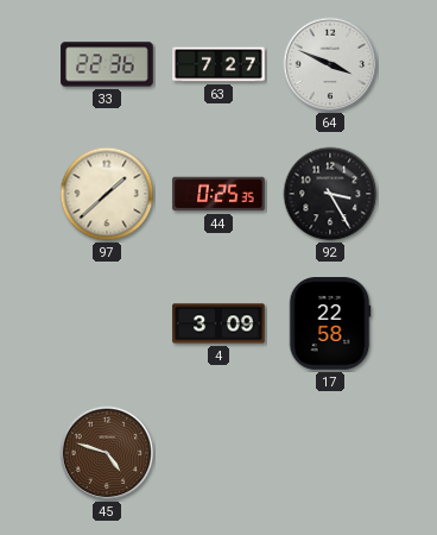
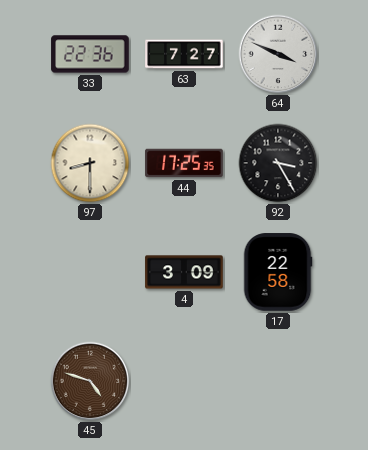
97: 1:38 -> 8:30 (90, 163)
44: 0:25 -> 17:25 (184, 163)
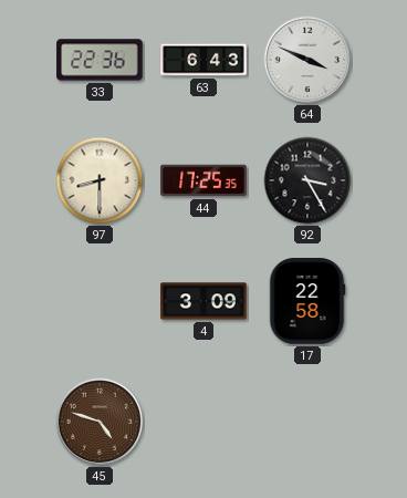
63: 7:27 -> 6:43 (203, 60)
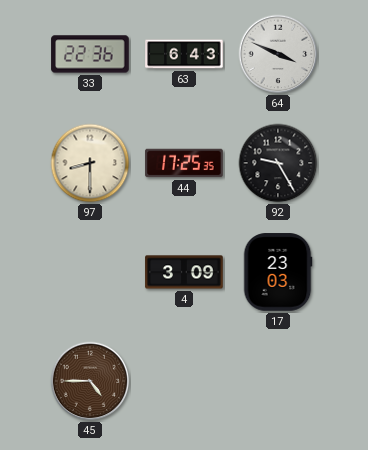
92: 3:25 -> 9:25 (278, 163)
17: 22:58 -> 23:03 (278, 272)
45: 4:48 -> 4:45 (90, 381)
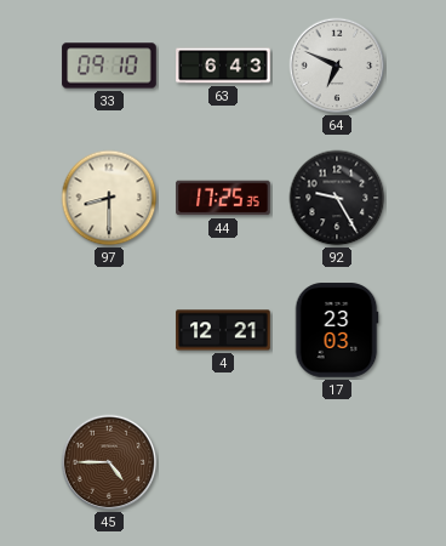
33: 22:36 -> 09:10 (109, 66)
64: 3:49 -> 6:49 (337, 66)
4: 3:09 -> 12:21 (223, 330)
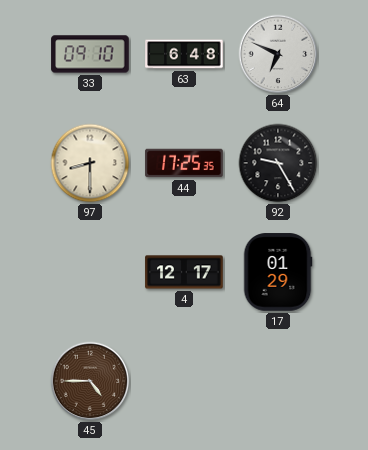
63: 6:43 -> 6:48 (184, 54)
4: 12:21 -> 12:17 (184, 272)
17: 23:03 -> 01:29 (278, 272)
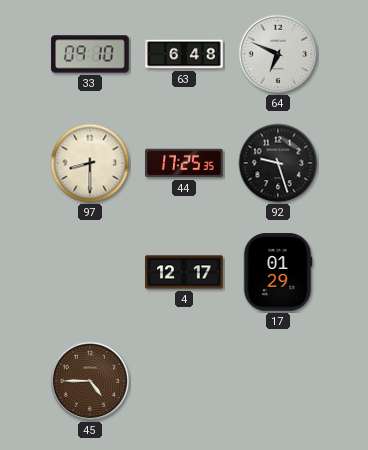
92: 9:25 -> 9:27 (278, 163)
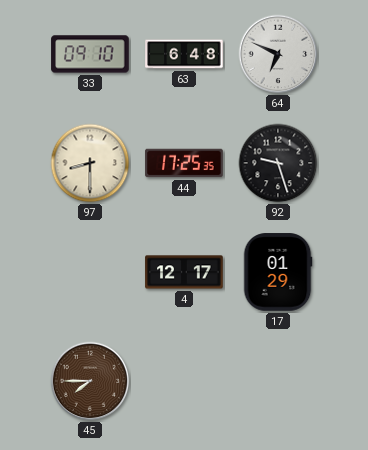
45: 4:45 -> 7:45 (90, 381)
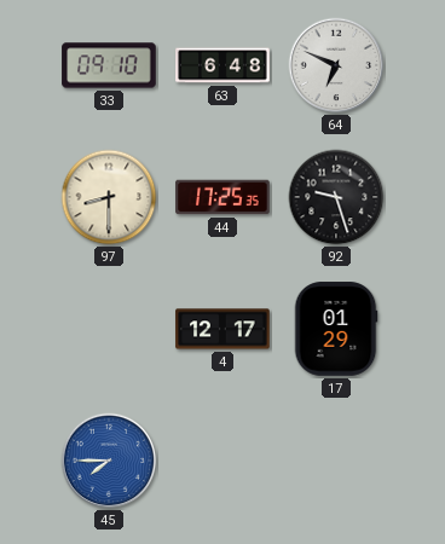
45 dial: brown -> blue (109, 461)
